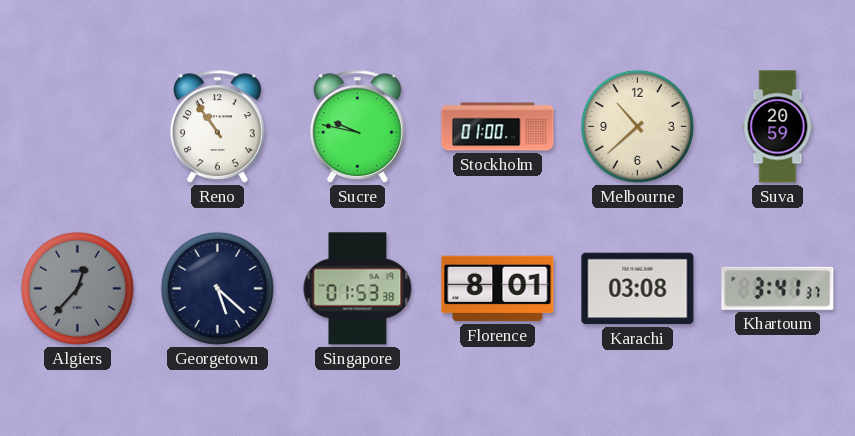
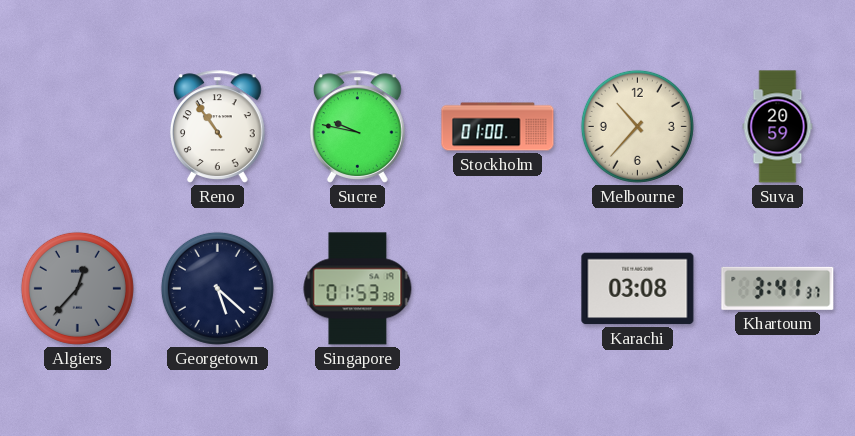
Melbourne: 10:38 -> 10:37 (637, 126)
Florence: 8:01 -> none (498, 289)
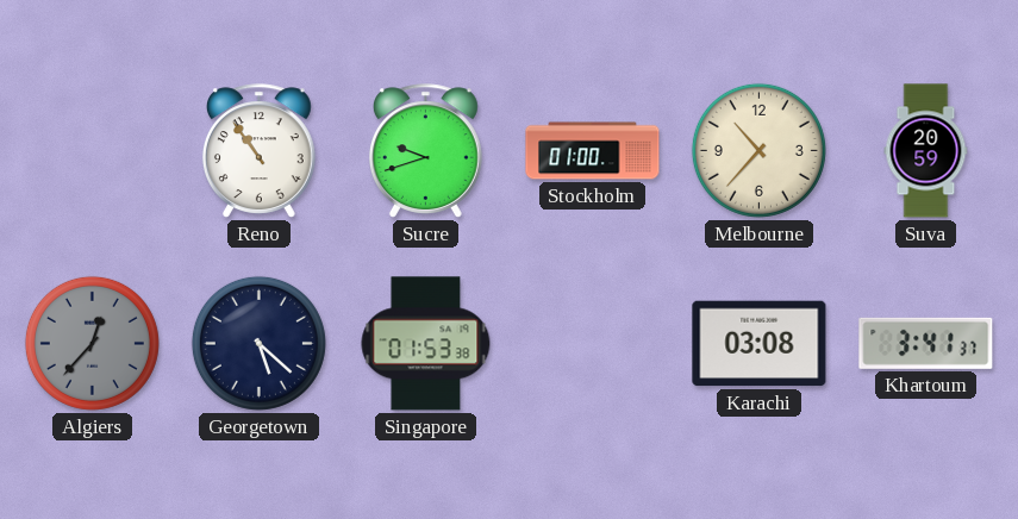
Sucre: 9:47 -> 9:42 (425, 151)
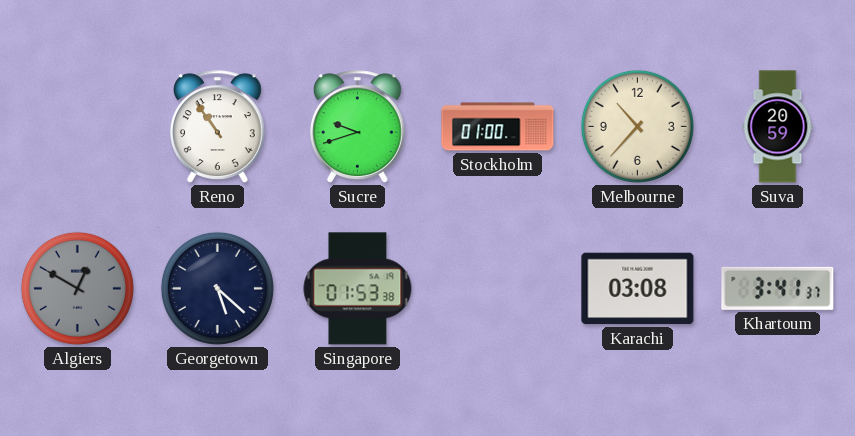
Algiers: 12:37 -> 12:50 (77, 288)
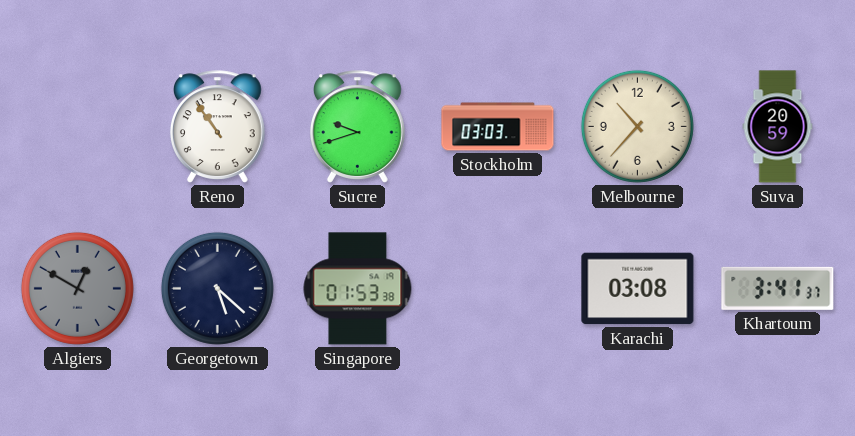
Stockholm: 01:00 -> 03:03 (498, 127)
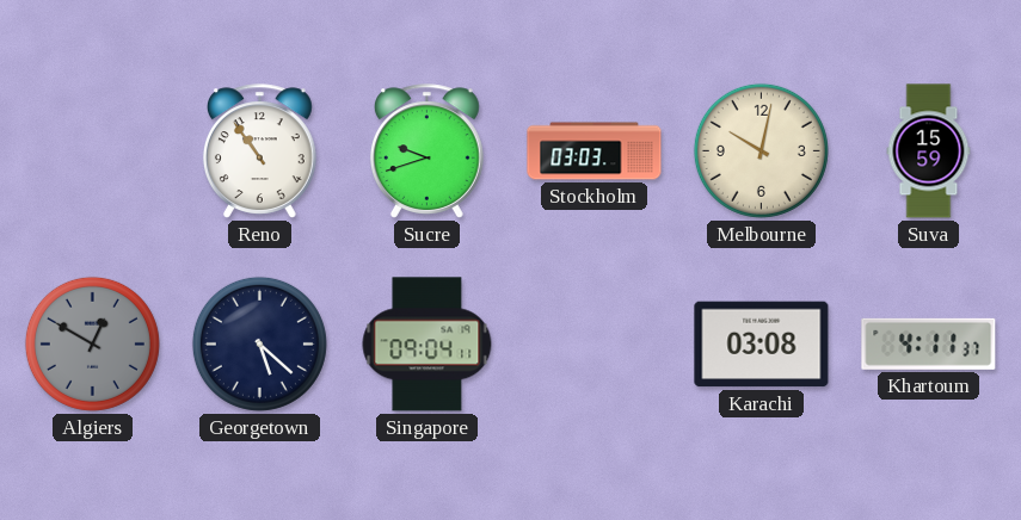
Melbourne: 10:37 -> 10:02 (761, 150)
Suva: 20:59 -> 15:59 (929, 151)
Singapore: 01:53 -> 09:04 (428, 345)
Khartoum: 3:41 -> 4:11 (929, 343)
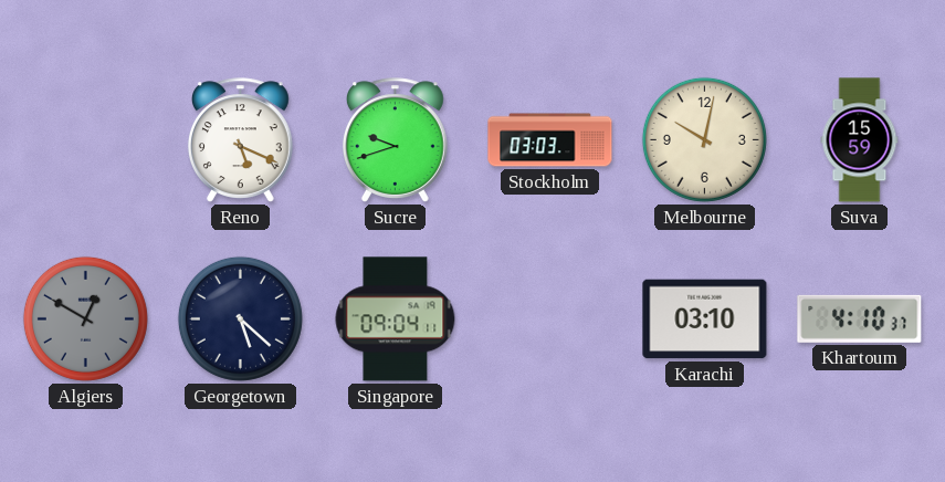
Reno: 10:54 -> 5:19 (240, 140)
Karachi: 03:08 -> 03:10 (705, 319)
Khartoum: 4:11 -> 4:10 (860, 318)
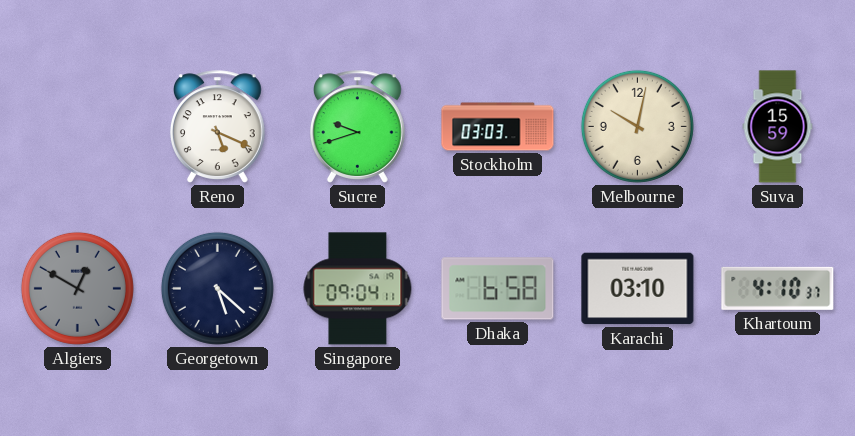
Dhaka: none -> 6:58 (498, 289)
